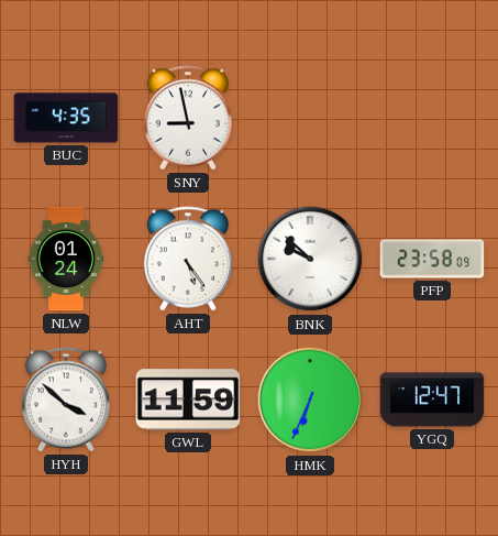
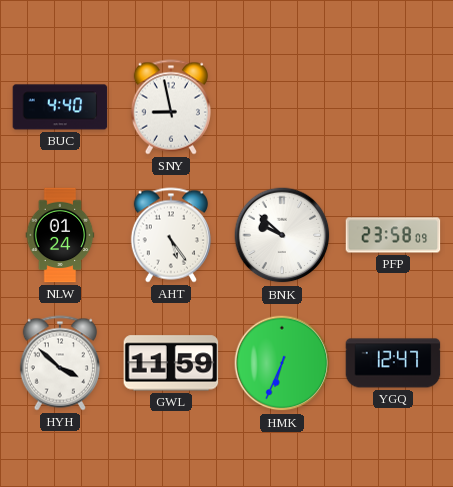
BUC: 4:35 -> 4:40 (60, 107)
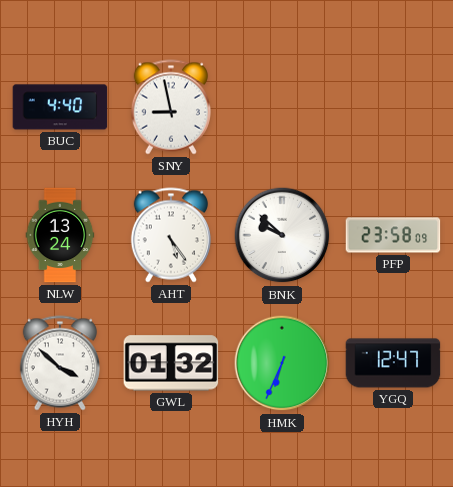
NLW: 01:24 -> 13:24 (60, 235)
GWL: 11:59 -> 01:32 (171, 363)
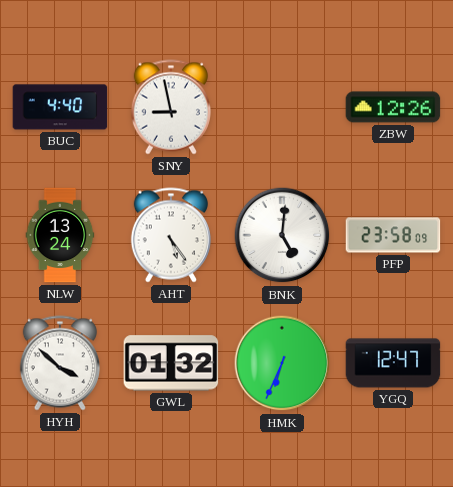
ZBW: none -> 12:26 (393, 107)
BNK: 9:52 -> 5:01 (282, 235)
